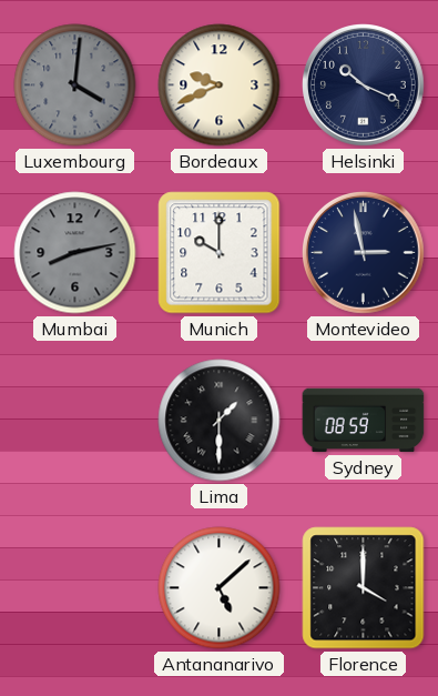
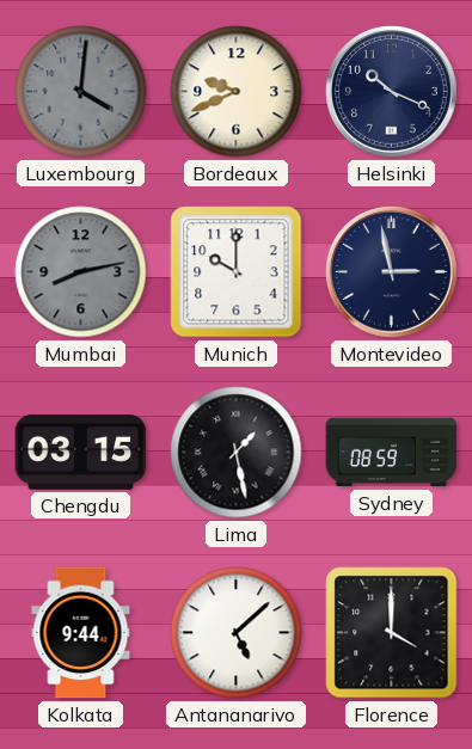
Chengdu: none -> 03:15 (81, 453)
Lima: 1:30 -> 1:28 (237, 453)
Kolkata: none -> 9:44 (81, 633)
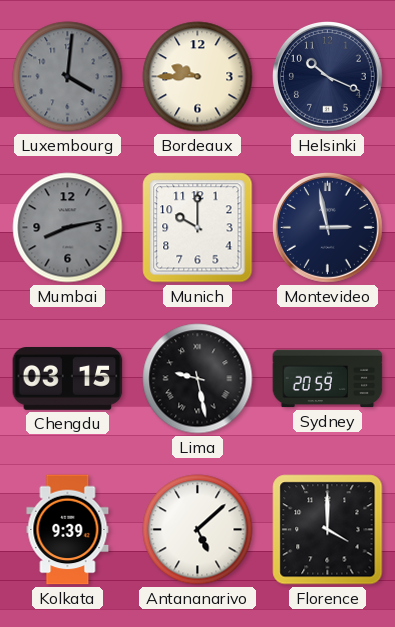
Bordeaux: 9:41 -> 9:45 (198, 77)
Lima: 1:28 -> 9:28 (198, 379)
Sydney: 08:59 -> 20:59 (328, 379)
Kolkata: 9:44 -> 9:39 (68, 530)
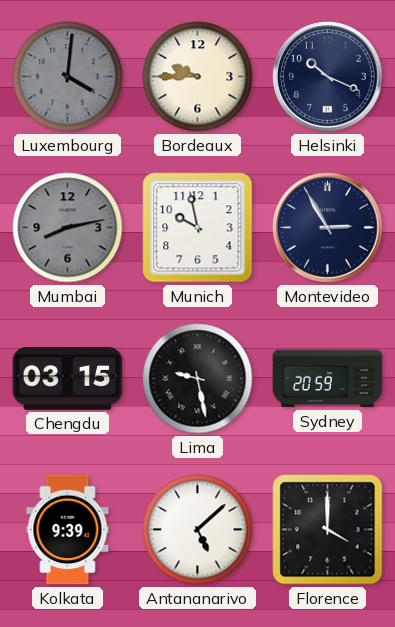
Munich: 10:00 -> 9:58 (198, 228)
Montevideo: 2:58 -> 2:55 (328, 228)
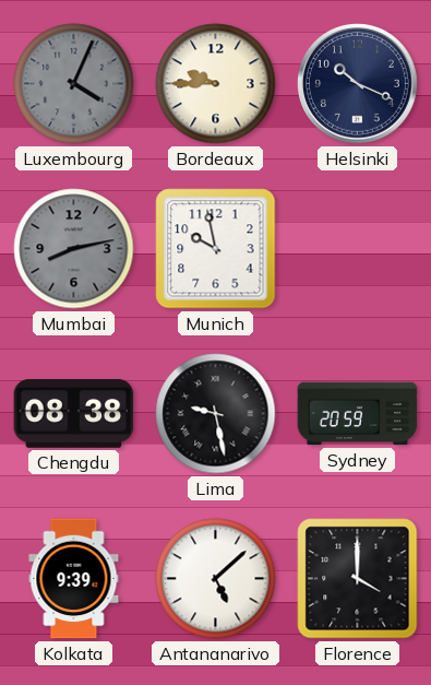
Luxembourg: 4:01 -> 4:04 (74, 84)
Montevideo: 2:55 -> none (328, 228)
Chengdu: 03:15 -> 08:38 (74, 414)
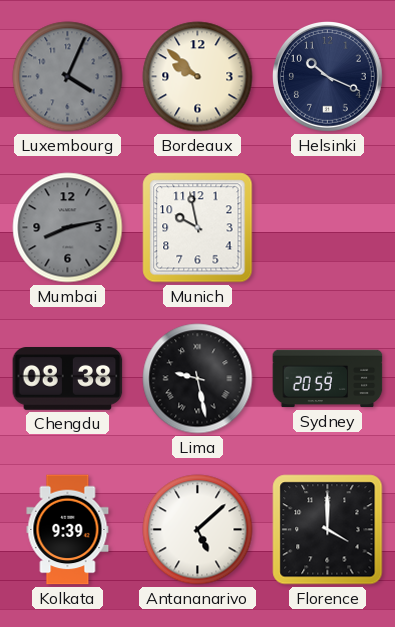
Bordeaux: 9:45 -> 9:52 (198, 77)
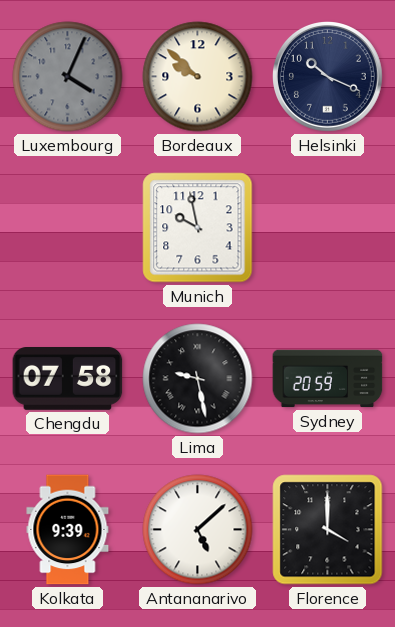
Mumbai: 8:13 -> none (68, 228)
Chengdu: 08:38 -> 07:58 (68, 379)
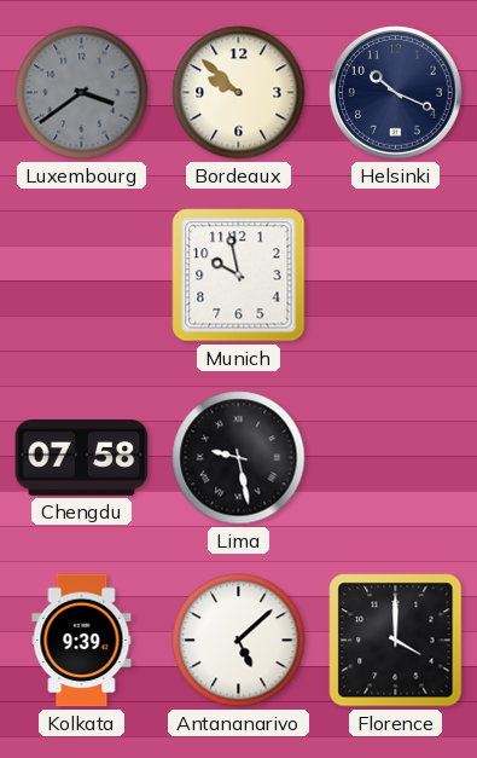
Luxembourg: 4:04 -> 3:39 (82, 93)
Sydney: 20:59 -> none (328, 379)
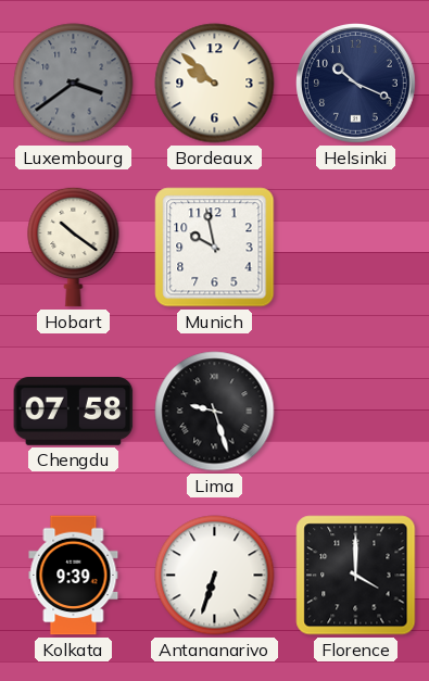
Hobart: none -> 10:21 (74, 247)
Lima: 9:28 -> 9:27 (215, 412)
Antananarivo: 5:08 -> 6:33 (215, 576)
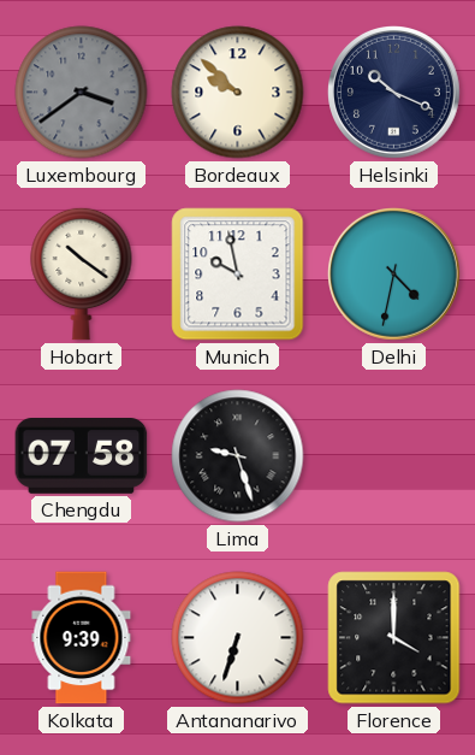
Delhi: none -> 4:32 (394, 275)
